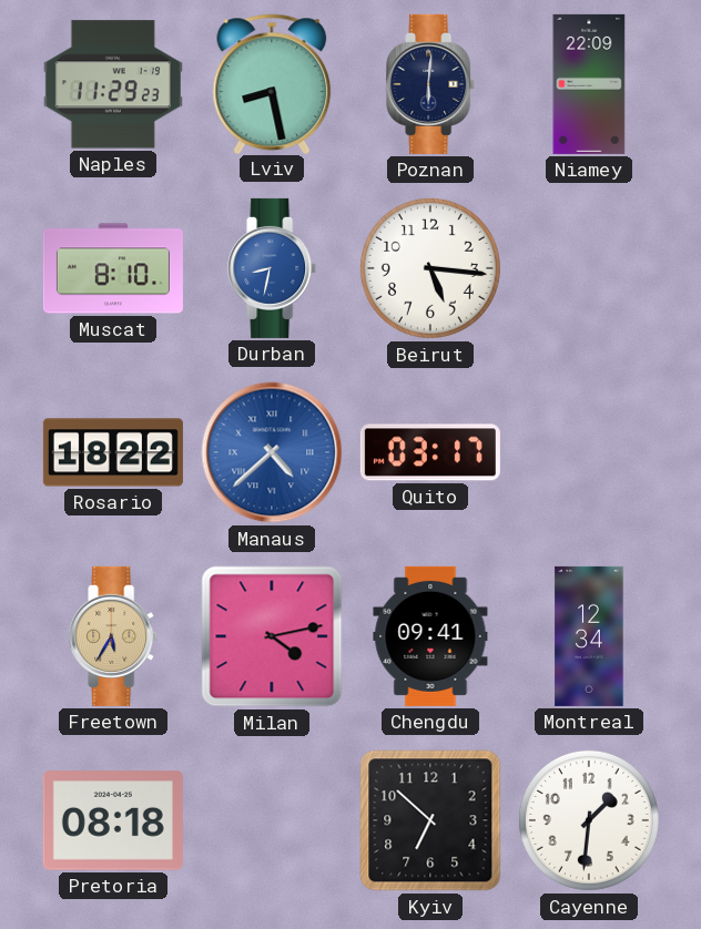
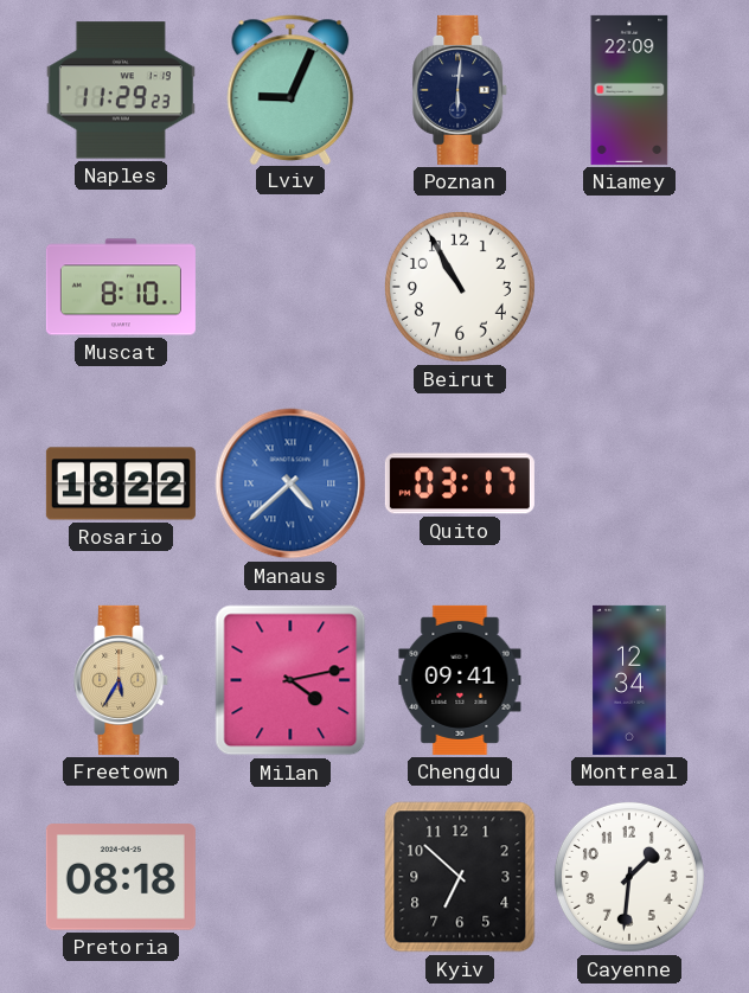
Lviv: 8:28 -> 9:04 (290, 89)
Durban: 8:32 -> none (273, 268)
Beirut: 5:16 -> 10:55 (460, 287)
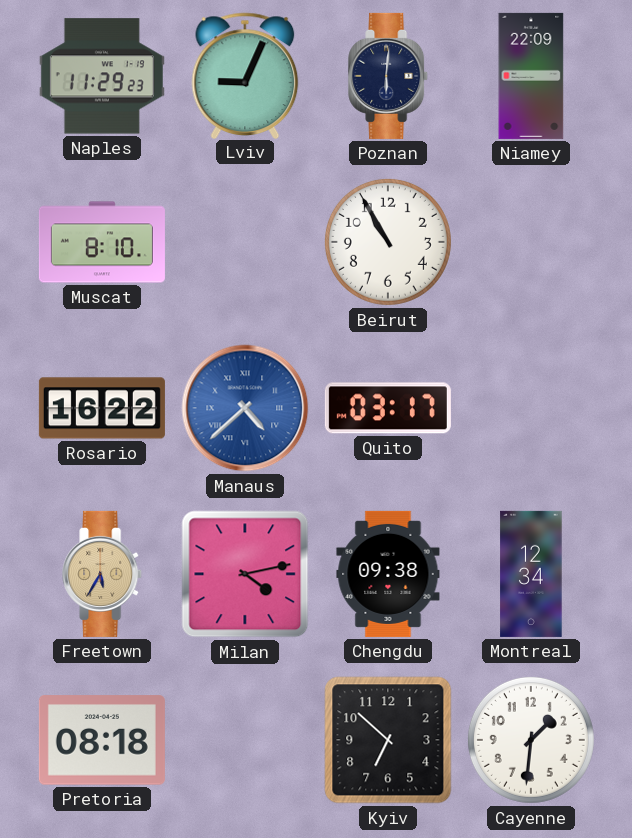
Rosario: 18:22 -> 16:22 (102, 408)
Chengdu: 09:41 -> 09:38 (388, 574)
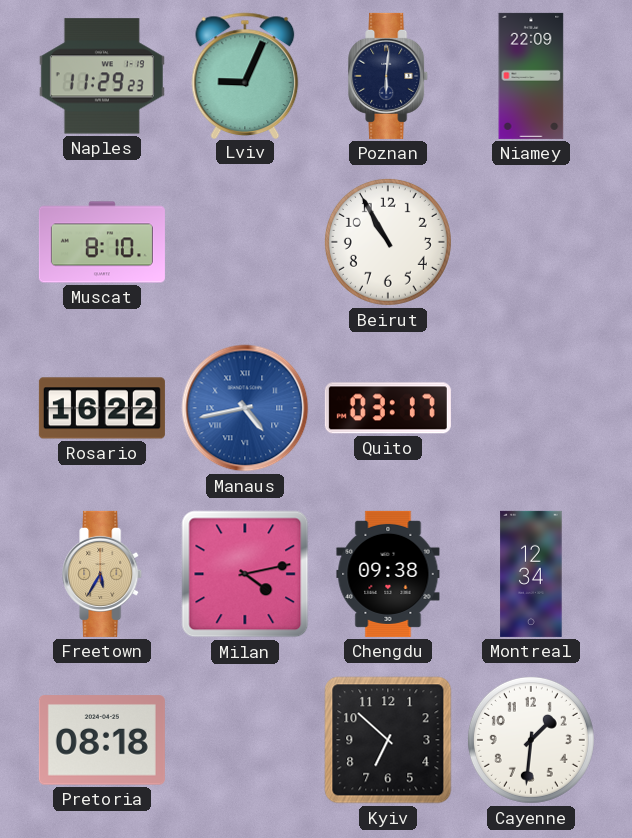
Manaus: 4:38 -> 4:43 (245, 408)
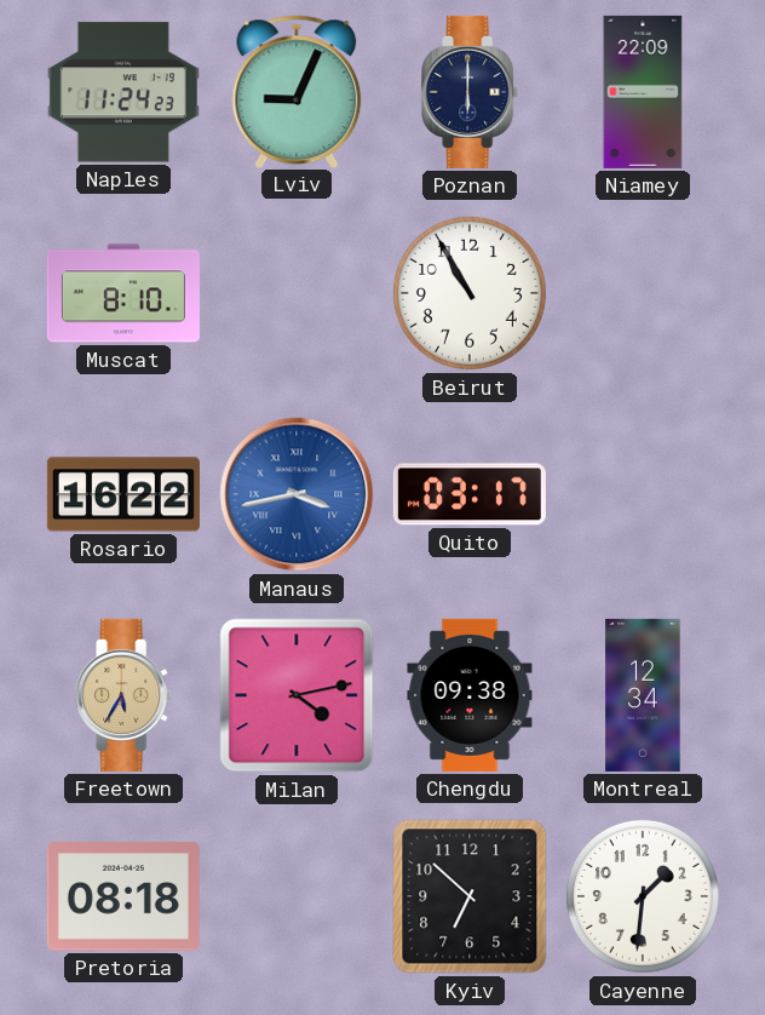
Naples: 11:29 -> 11:24 (123, 92)
Poznan: 6:01 -> 6:00 (471, 92)
Manaus: 4:43 -> 3:43 (297, 494)
